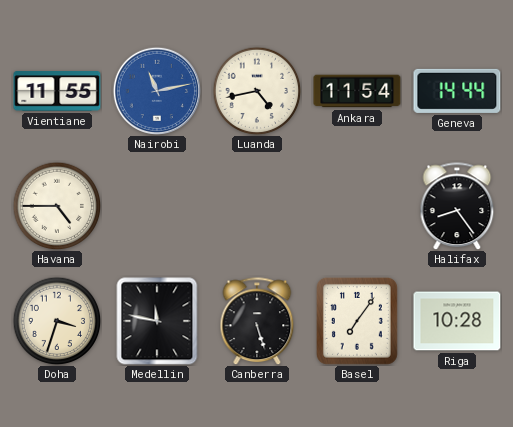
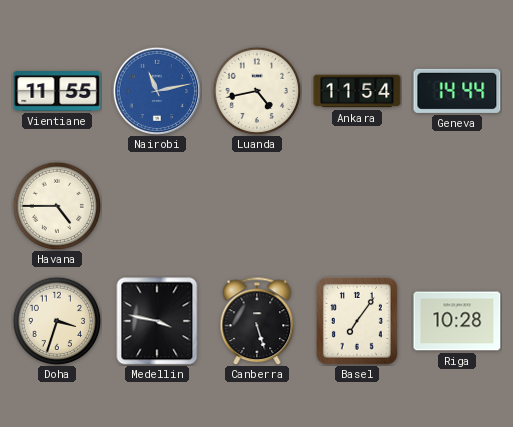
Halifax: 8:24 -> none (457, 206)
Medellin: 11:47 -> 3:47 (157, 321)
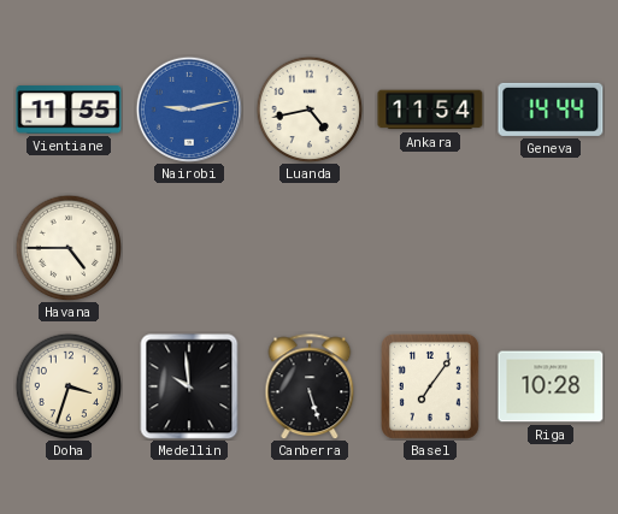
Nairobi: 11:13 -> 9:13 (188, 108)
Medellin: 3:47 -> 9:59 (189, 386)
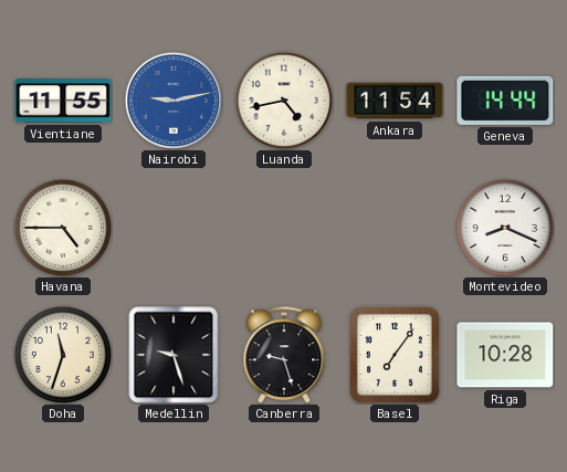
Montevideo: none -> 8:19 (505, 228)
Doha: 3:33 -> 11:33 (63, 355)
Medellin: 9:59 -> 9:27 (174, 355)
Canberra: 5:27 -> 9:27 (284, 355)
